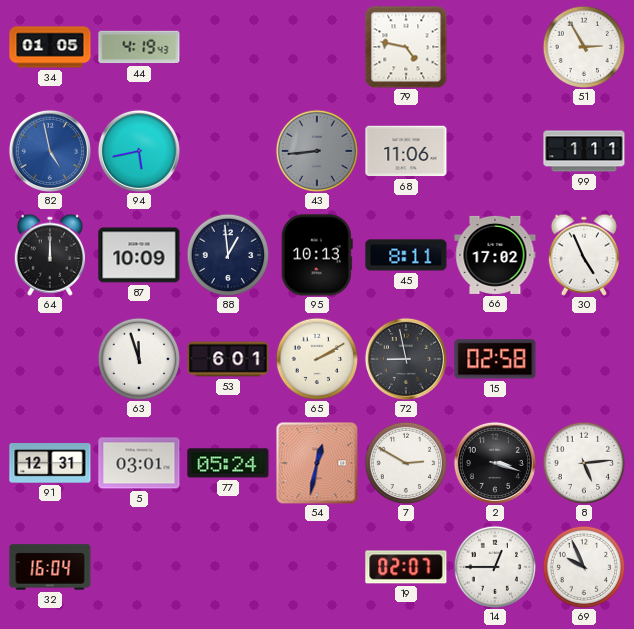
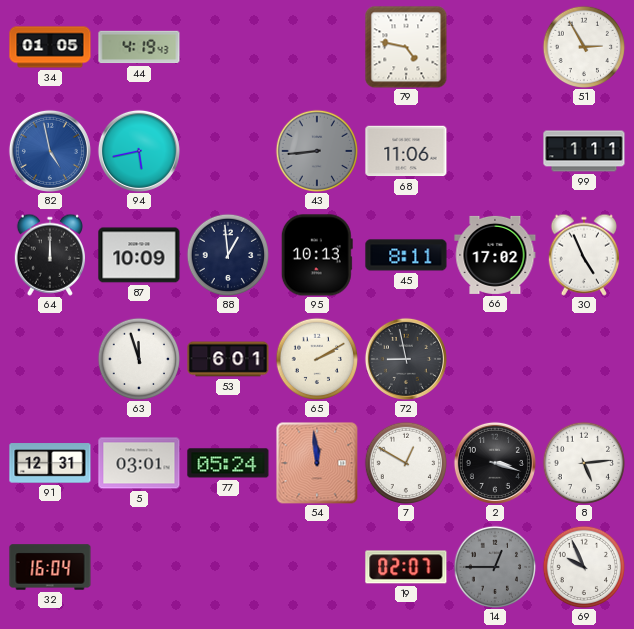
15: 02:58 -> none (495, 359)
54: 12:32 -> 11:59 (317, 463)
7: 2:50 -> 12:50 (406, 463)
14 dial: white -> grey (495, 567)
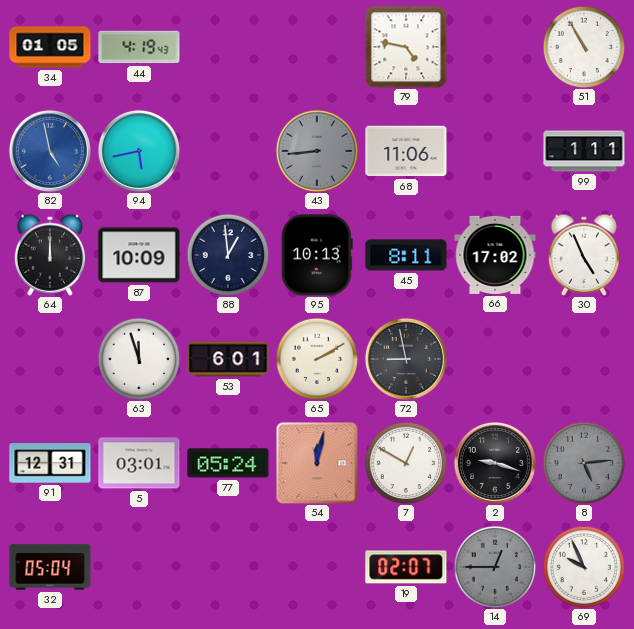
51: 2:55 -> 10:55 (584, 47)
54: 11:59 -> 12:02 (317, 463)
2: 3:18 -> 9:18 (495, 463)
8 dial: white -> grey (584, 463)
32: 16:04 -> 05:04 (50, 567)
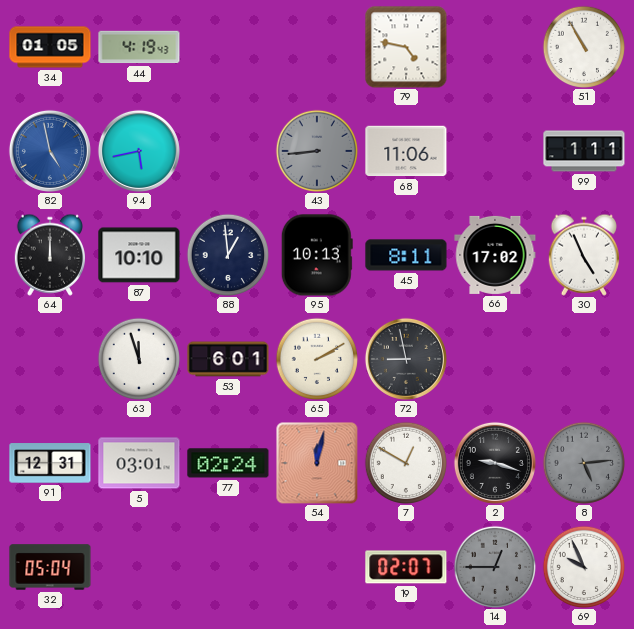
87: 10:09 -> 10:10 (139, 255)
77: 05:24 -> 02:24 (228, 463)
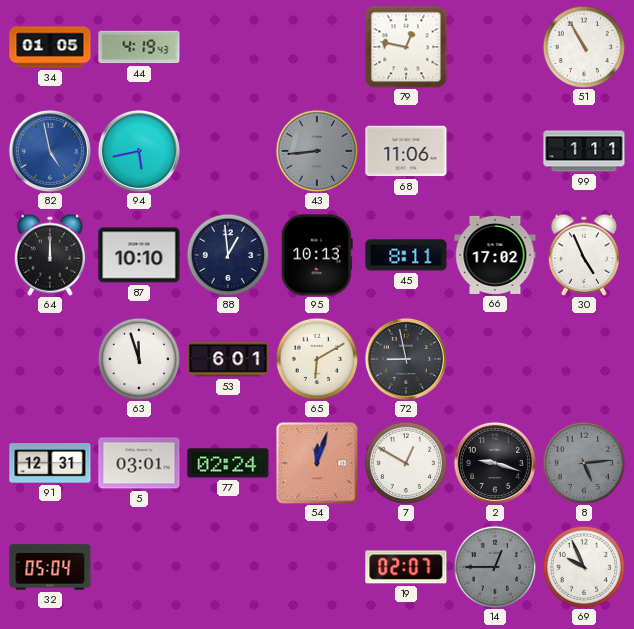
79: 4:47 -> 12:47 (406, 47)
65: 2:10 -> 6:10 (317, 359)
54: 12:02 -> 12:03 (317, 463)
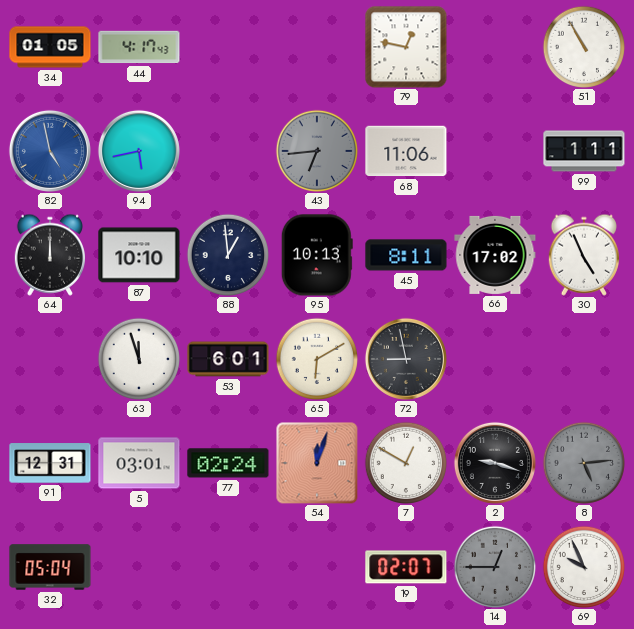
44: 4:19 -> 4:17 (139, 47)
43: 8:44 -> 6:44 (317, 151)
